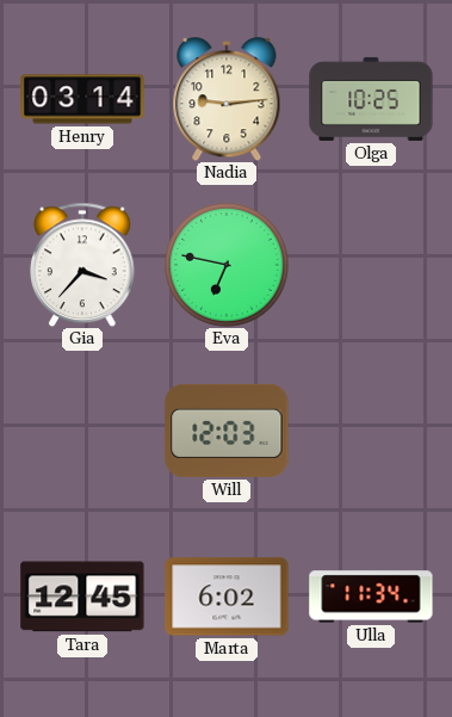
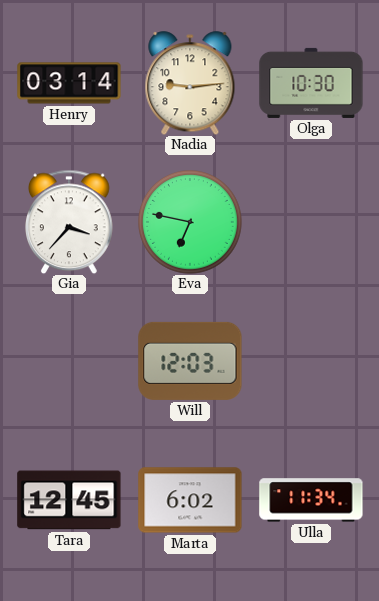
Olga: 10:25 -> 10:30 (311, 83)
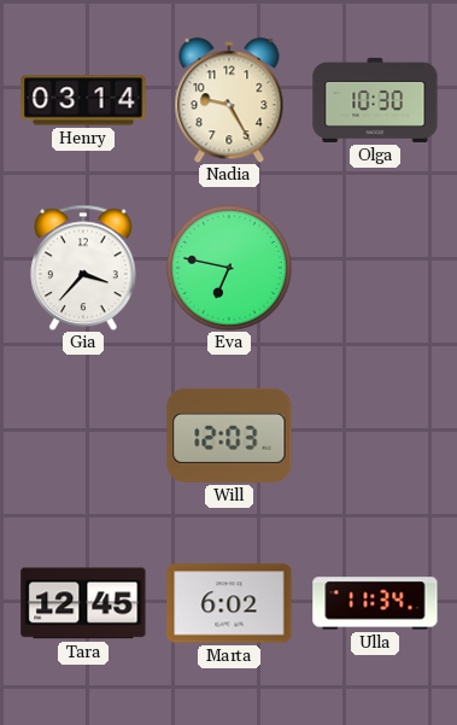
Nadia: 9:14 -> 9:25 (229, 100)
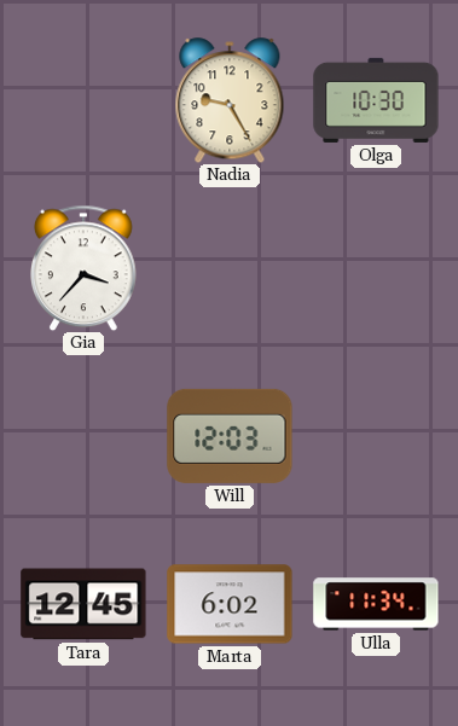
Henry: 03:14 -> none (83, 100)
Eva: 6:47 -> none (230, 269)
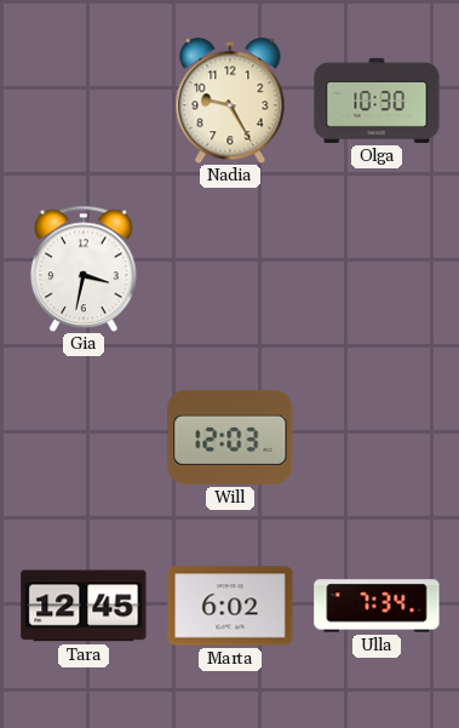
Gia: 3:37 -> 3:32 (85, 269)
Ulla: 11:34 -> 7:34 (377, 606)
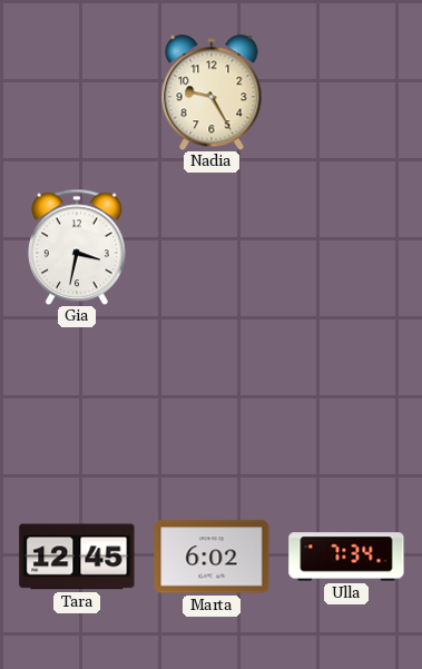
Olga: 10:30 -> none (377, 101)
Will: 12:03 -> none (230, 437)
